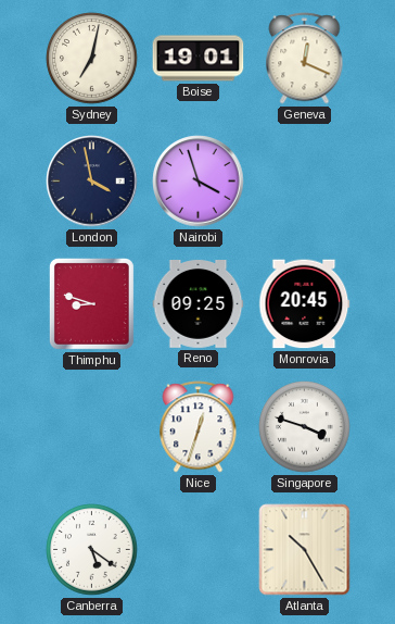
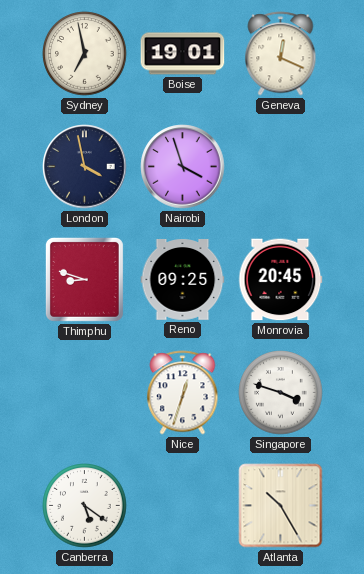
Sydney: 7:02 -> 6:58 (85, 54)
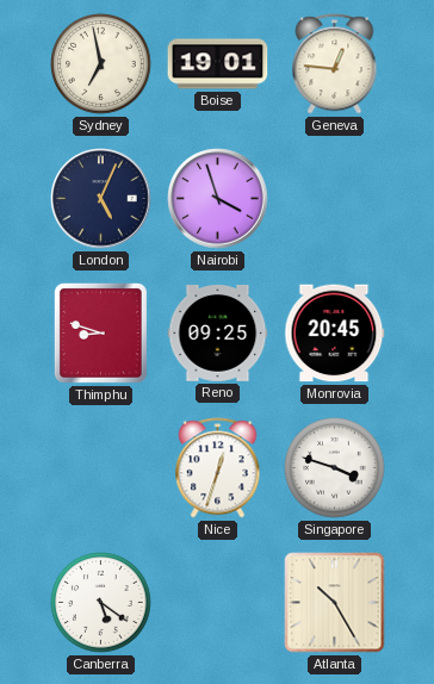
Geneva: 12:19 -> 12:46 (335, 64)
London: 3:58 -> 5:04 (101, 199)
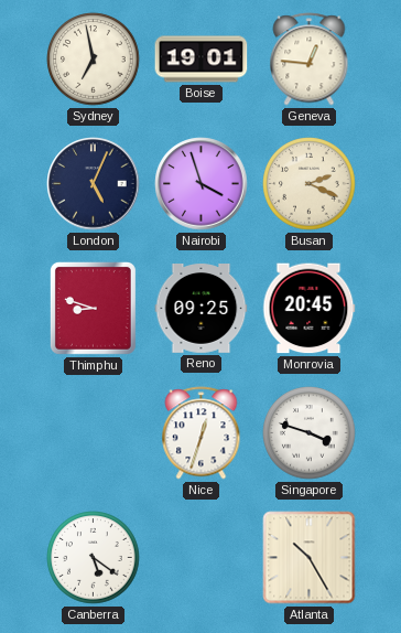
Busan: none -> 2:19 (310, 184)
